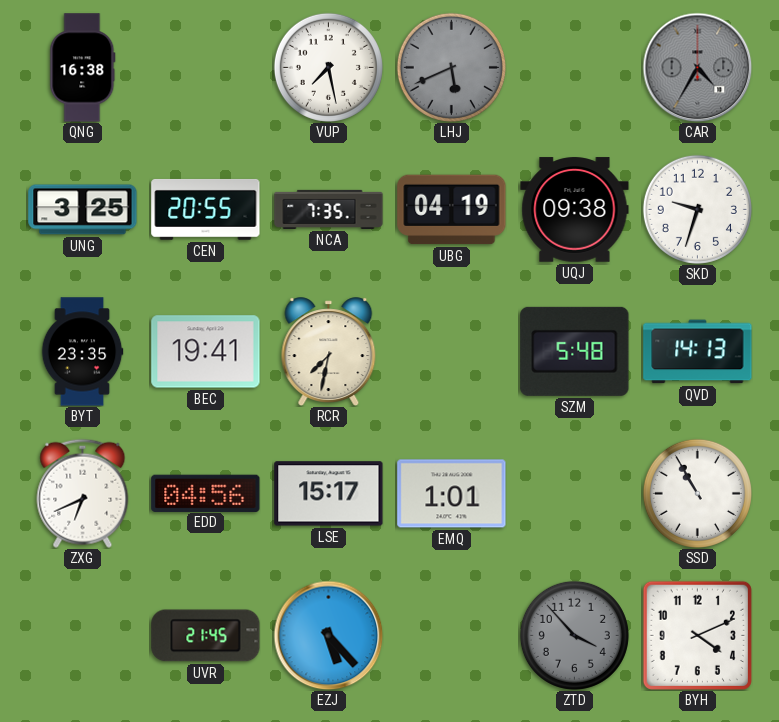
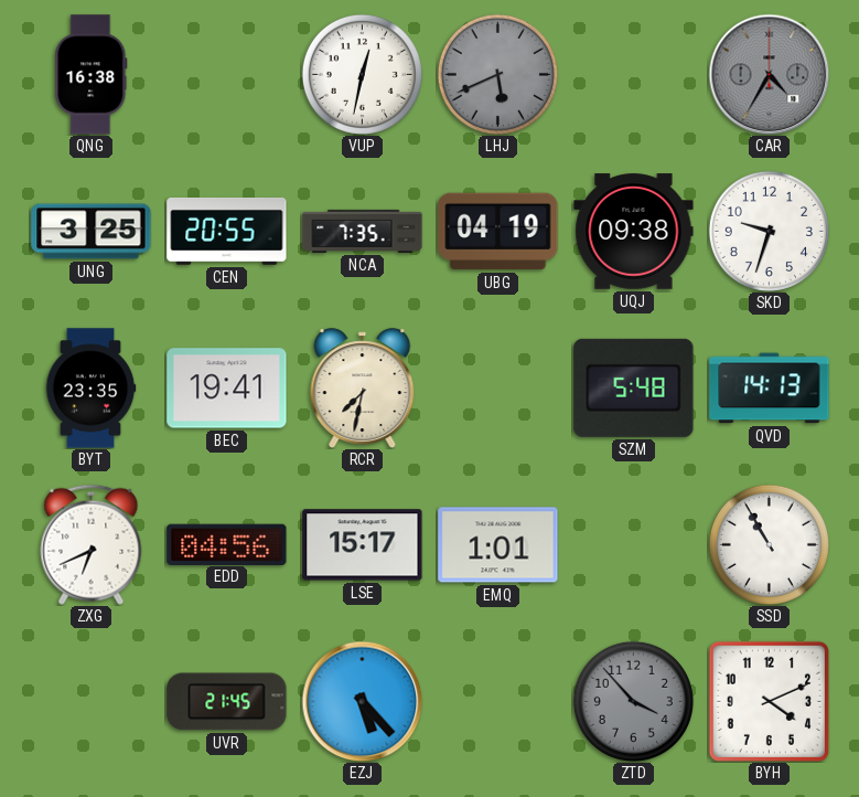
VUP: 7:28 -> 12:32 (362, 74)
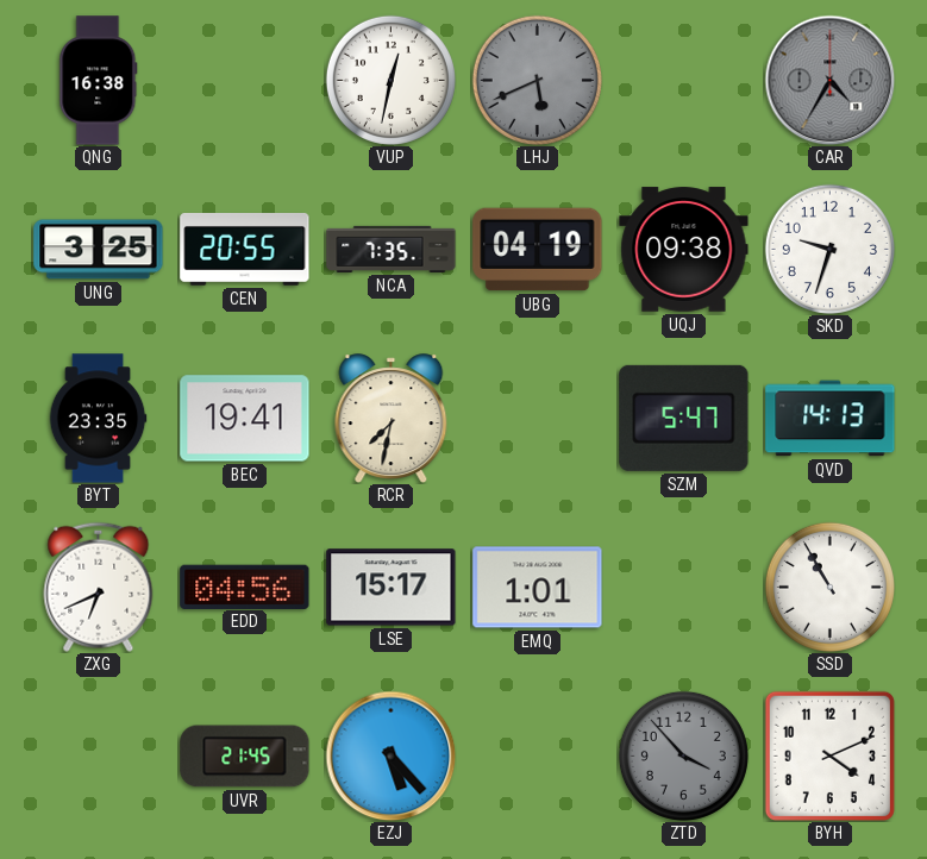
SZM: 5:48 -> 5:47 (684, 418)
